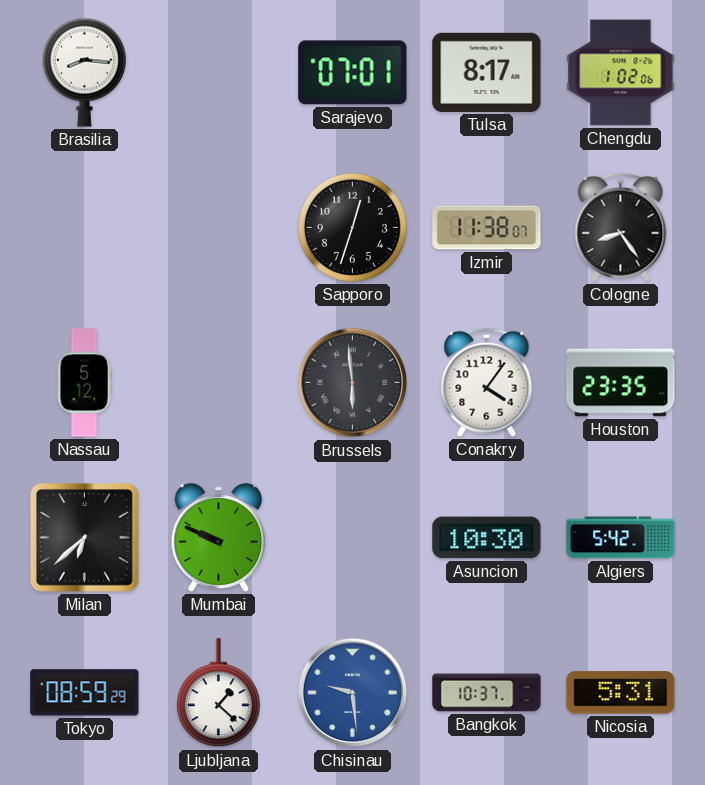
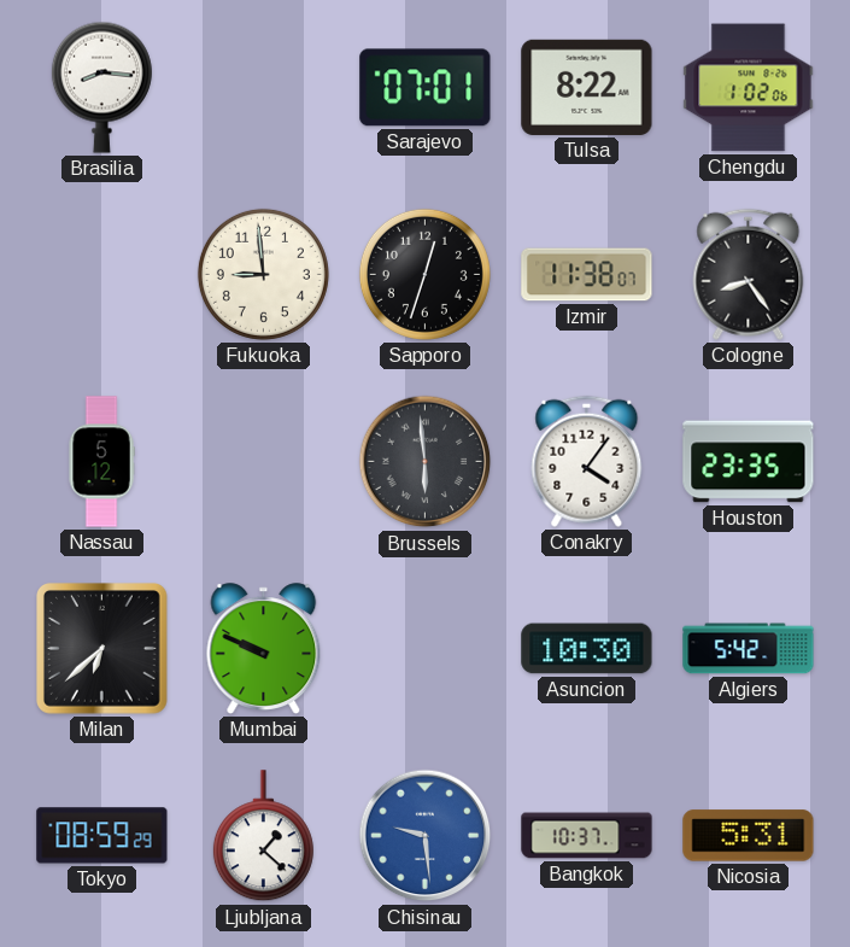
Tulsa: 8:17 -> 8:22 (587, 87)
Fukuoka: none -> 8:59 (263, 274)
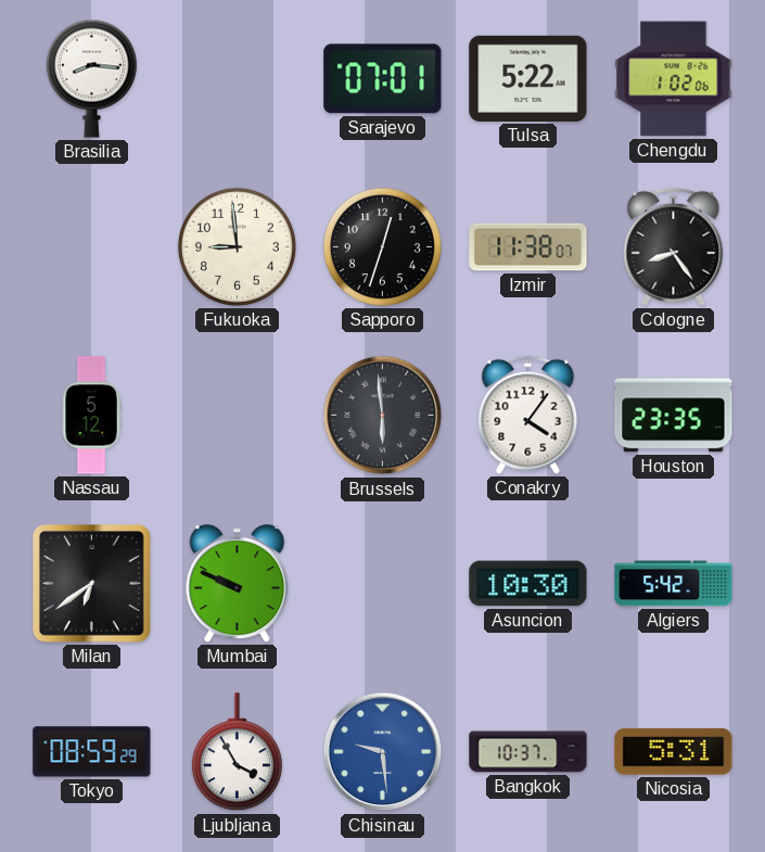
Tulsa: 8:22 -> 5:22 (528, 78)
Milan: 6:38 -> 6:39 (92, 584)
Ljubljana: 1:22 -> 3:55 (237, 752)
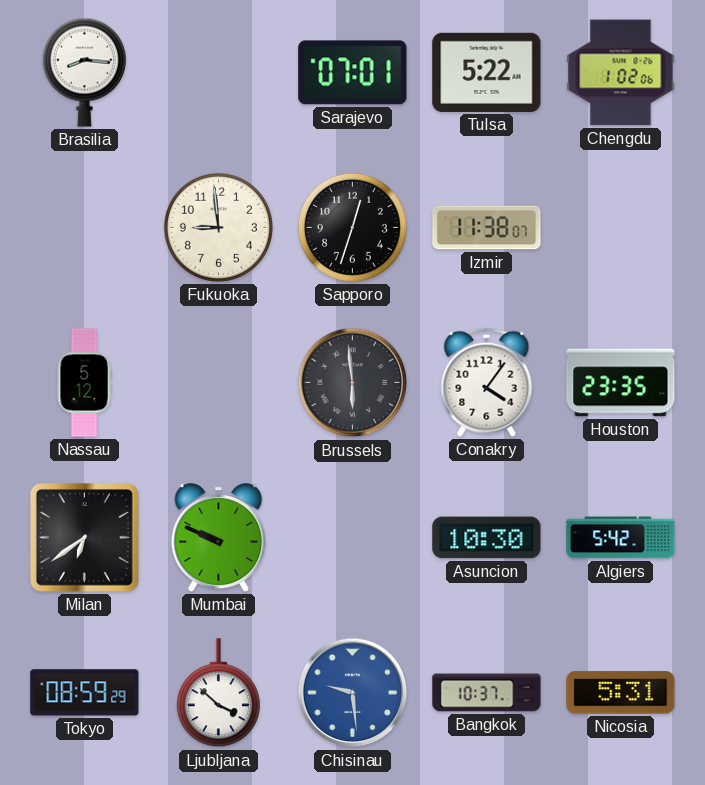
Cologne: 8:24 -> none (674, 246)
Ljubljana: 3:55 -> 3:52 (218, 693)
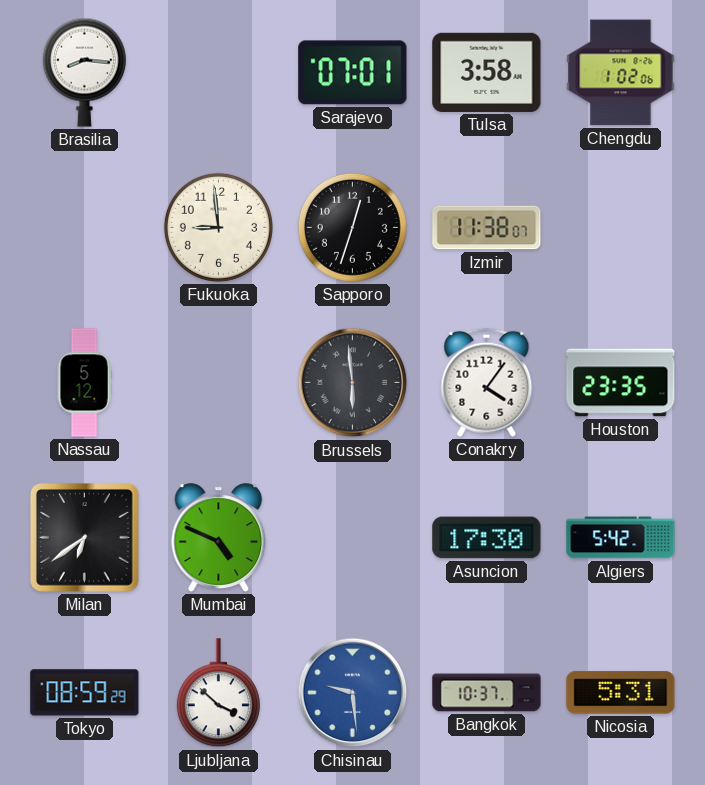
Tulsa: 5:22 -> 3:58 (487, 72)
Mumbai: 9:49 -> 4:49 (219, 538)
Asuncion: 10:30 -> 17:30 (487, 538)
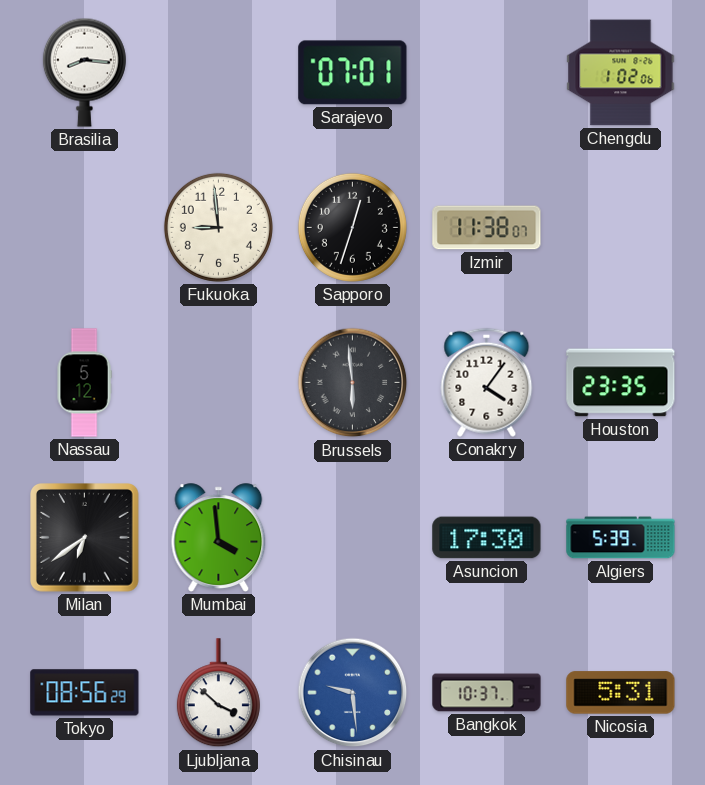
Tulsa: 3:58 -> none (487, 72)
Mumbai: 4:49 -> 3:59 (219, 538)
Algiers: 5:42 -> 5:39 (621, 538)
Tokyo: 08:59 -> 08:56 (85, 693)
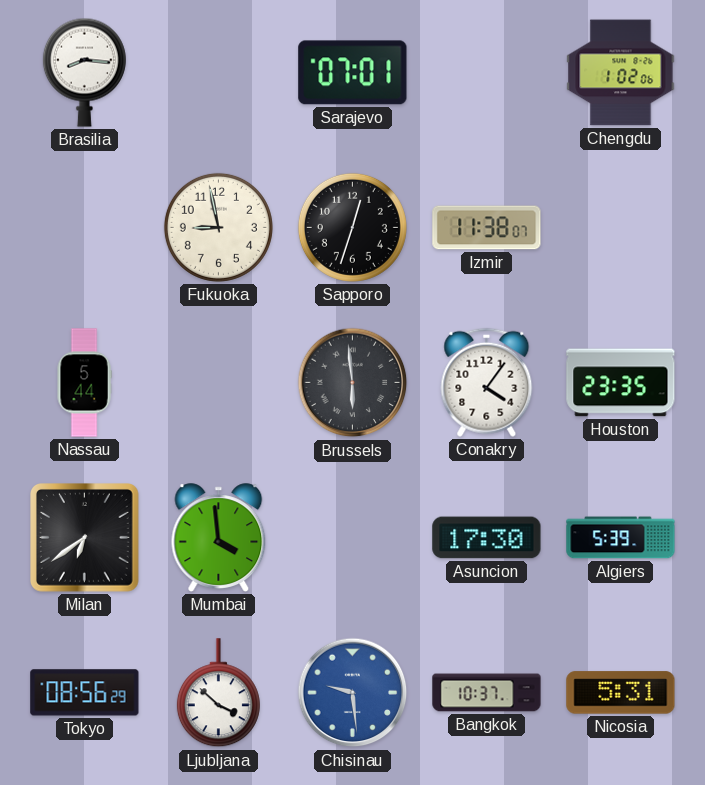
Fukuoka: 8:59 -> 8:58 (218, 227)
Nassau: 5:12 -> 5:44 (84, 383)
